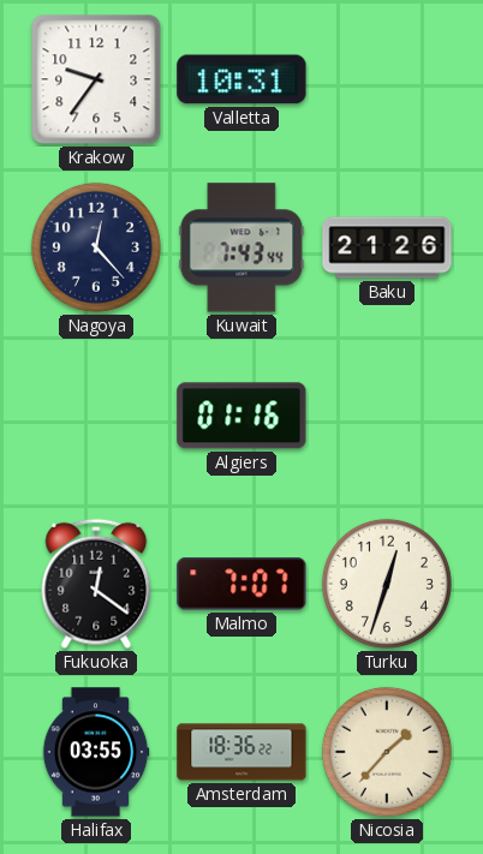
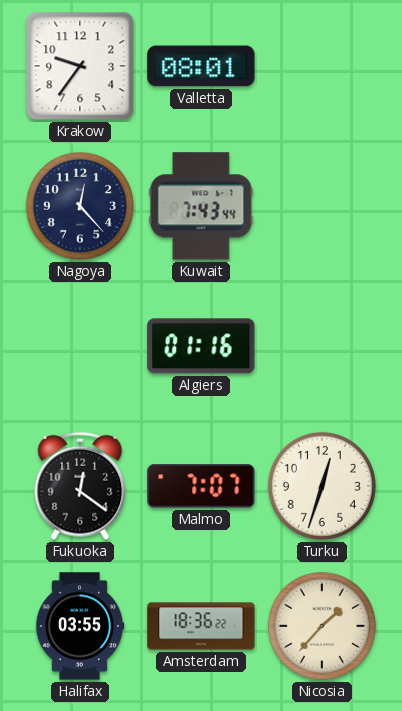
Valletta: 10:31 -> 08:01 (201, 66)
Baku: 21:26 -> none (387, 247)
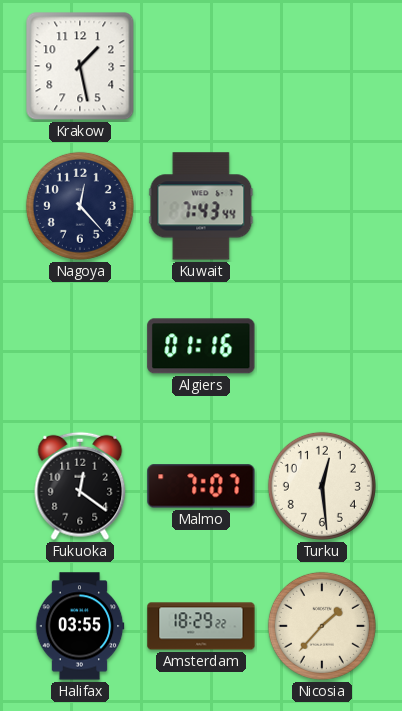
Krakow: 9:36 -> 1:28 (80, 66)
Valletta: 08:01 -> none (201, 66)
Turku: 12:33 -> 12:29 (322, 486)
Amsterdam: 18:36 -> 18:29 (201, 626)
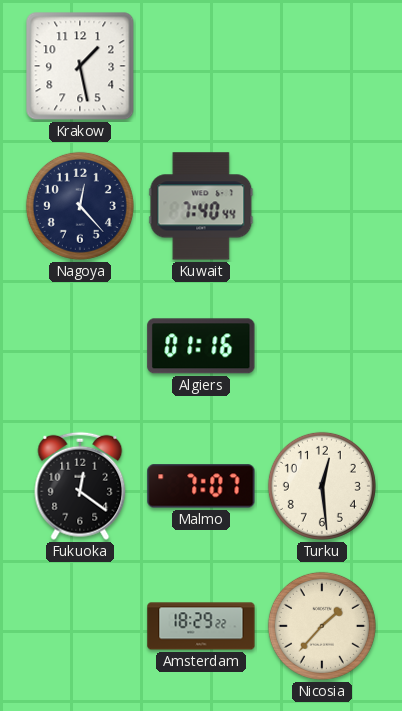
Kuwait: 7:43 -> 7:40 (201, 206)
Halifax: 03:55 -> none (80, 626)
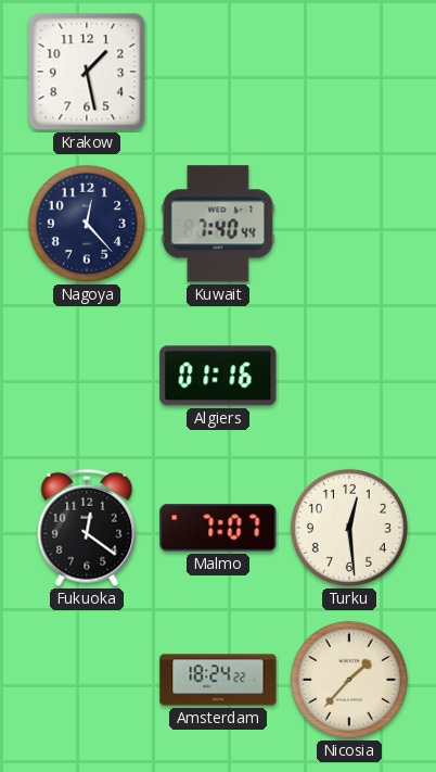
Amsterdam: 18:29 -> 18:24 (218, 680)
